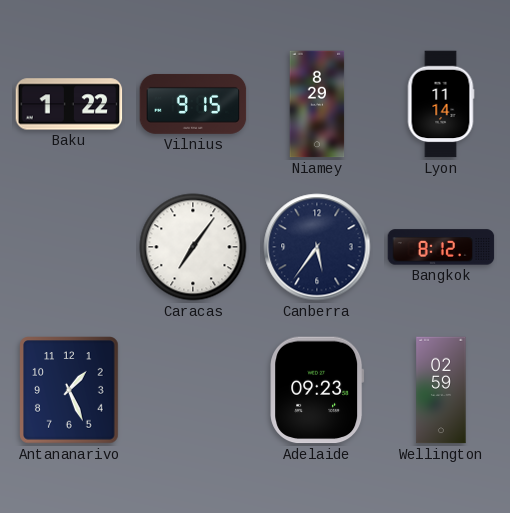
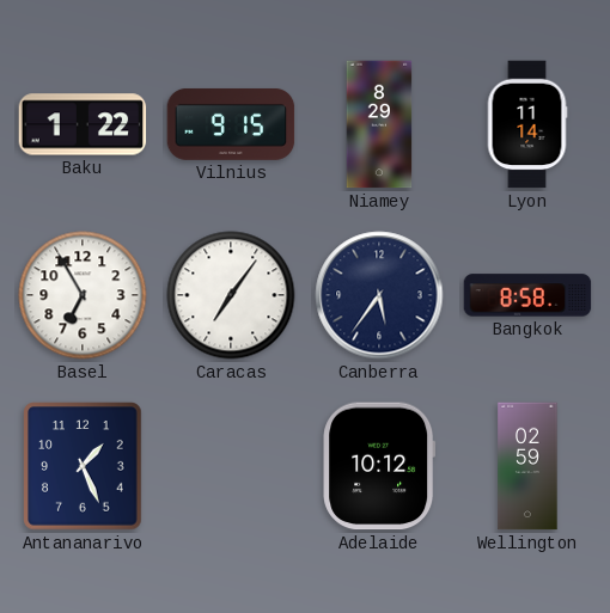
Basel: none -> 6:55 (83, 295)
Bangkok: 8:12 -> 8:58 (527, 295)
Adelaide: 09:23 -> 10:12 (379, 466)
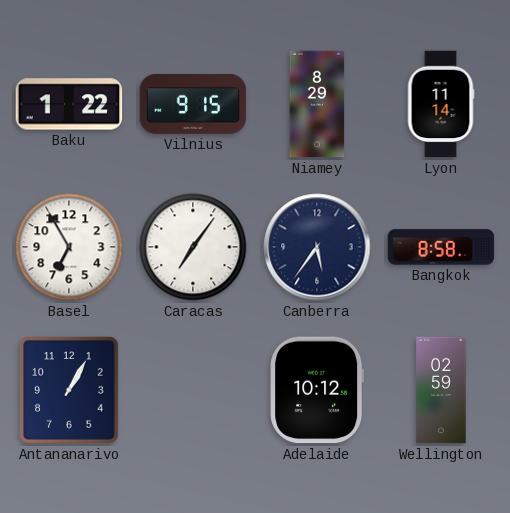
Antananarivo: 1:26 -> 1:05 (69, 390)
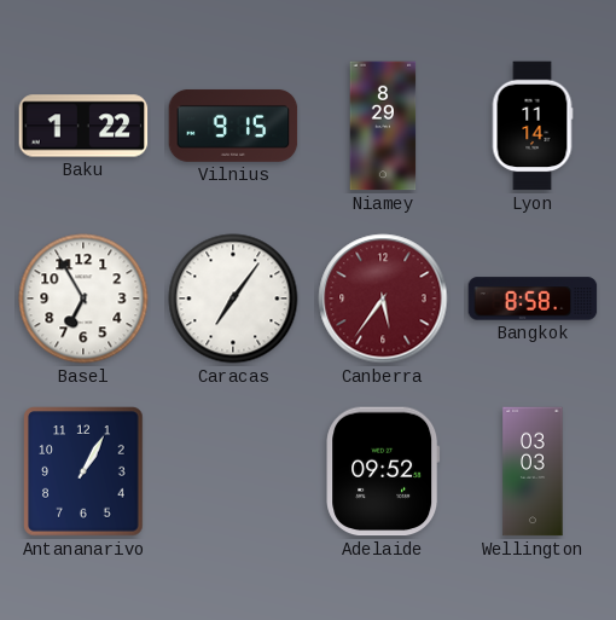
Canberra dial: navy -> burgundy (383, 299)
Adelaide: 10:12 -> 09:52 (383, 471)
Wellington: 02:59 -> 03:03 (533, 471)
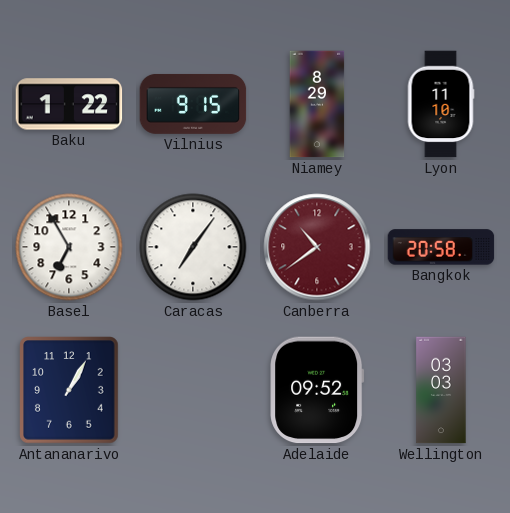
Lyon: 11:14 -> 11:10 (441, 104)
Canberra: 5:36 -> 10:39 (317, 247)
Bangkok: 8:58 -> 20:58 (441, 247)
